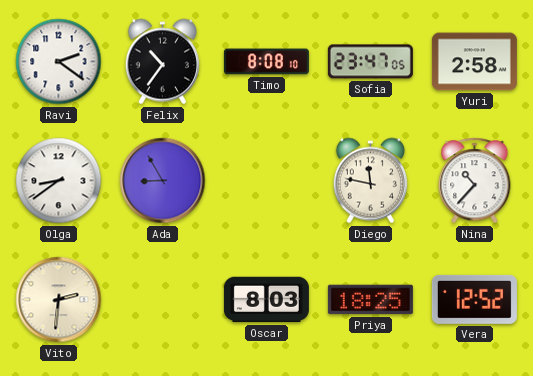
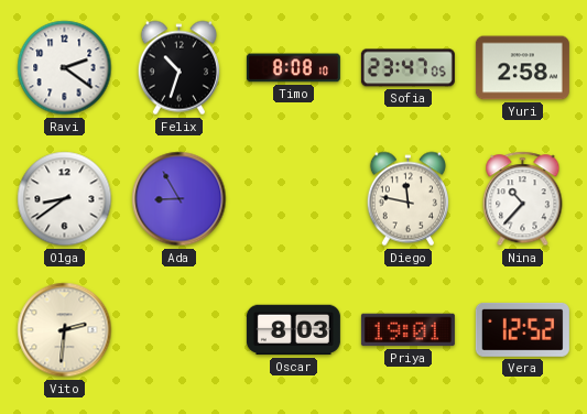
Felix: 10:36 -> 10:33 (178, 68)
Priya: 18:25 -> 19:01 (407, 330)
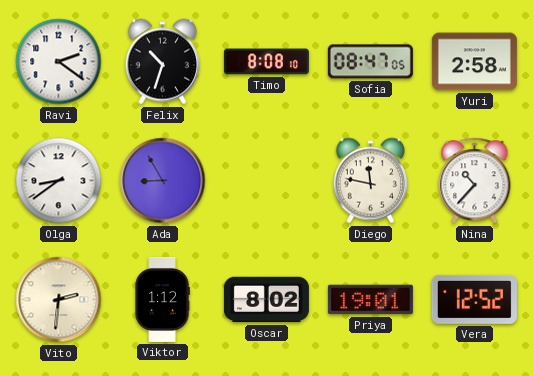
Sofia: 23:47 -> 08:47 (370, 62)
Viktor: none -> 1:12 (162, 299)
Oscar: 8:03 -> 8:02 (266, 300)
